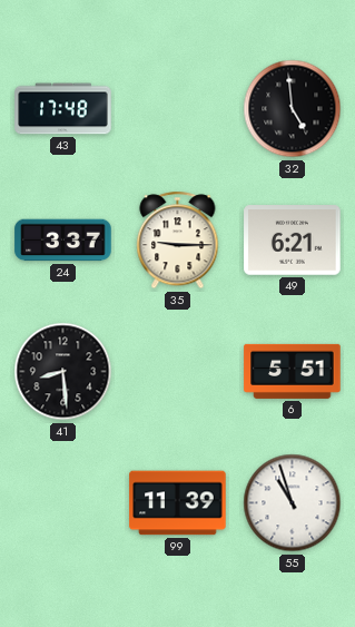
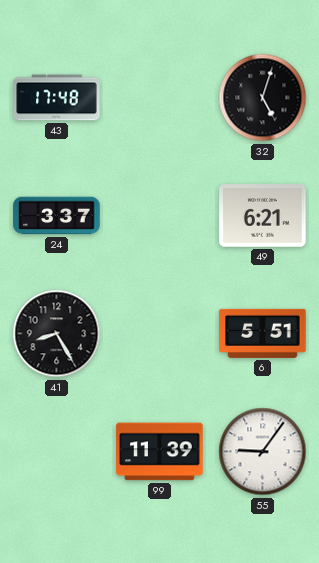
32: 4:59 -> 5:03 (263, 98)
35: 9:15 -> none (178, 241)
41: 8:29 -> 8:25 (57, 334)
55: 10:57 -> 9:06 (263, 452)
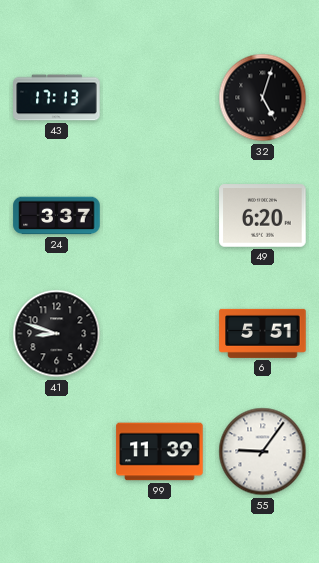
43: 17:48 -> 17:13 (57, 98)
49: 6:21 -> 6:20 (263, 216)
41: 8:25 -> 8:48 (57, 334)
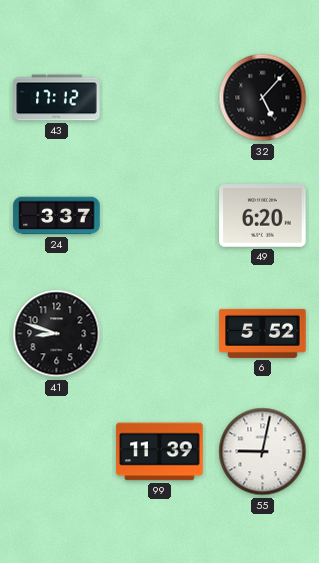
43: 17:13 -> 17:12 (57, 98)
32: 5:03 -> 5:07 (263, 98)
6: 5:51 -> 5:52 (263, 333)
55: 9:06 -> 9:02 (263, 452)
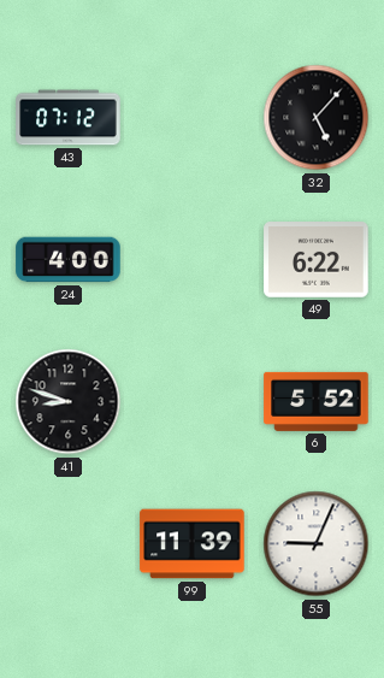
43: 17:12 -> 07:12 (69, 118)
24: 3:37 -> 4:00 (69, 260)
49: 6:20 -> 6:22 (317, 260)
55: 9:02 -> 9:04 (317, 544)
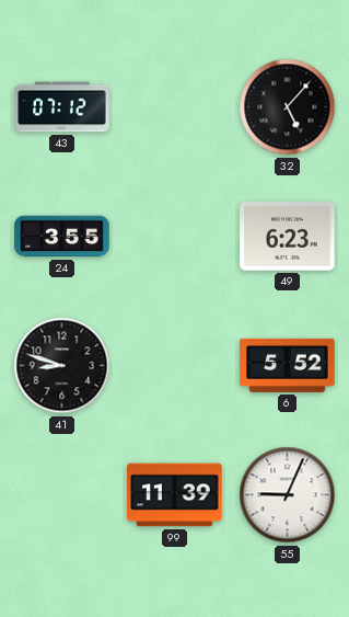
24: 4:00 -> 3:55 (62, 237)
49: 6:22 -> 6:23 (288, 237)
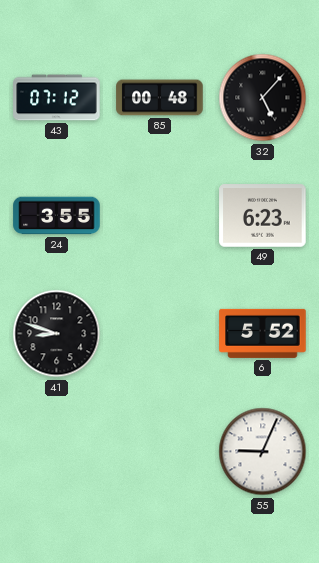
85: none -> 00:48 (160, 98)
99: 11:39 -> none (175, 495)
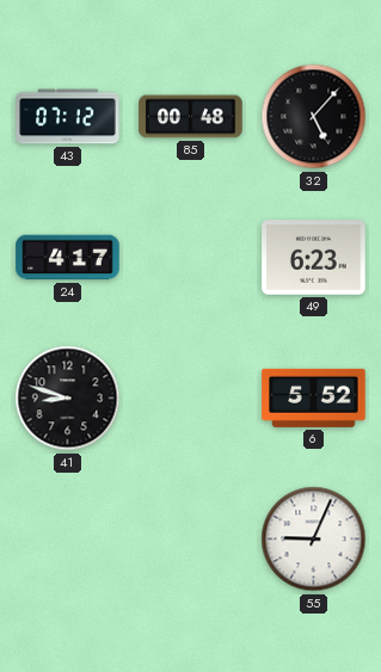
24: 3:55 -> 4:17 (68, 258)
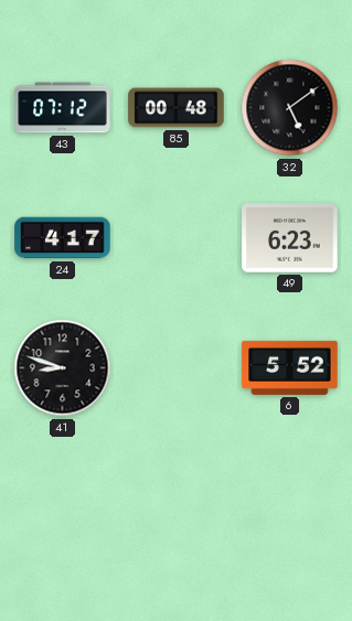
32: 5:07 -> 5:09 (290, 108)
55: 9:04 -> none (314, 540)
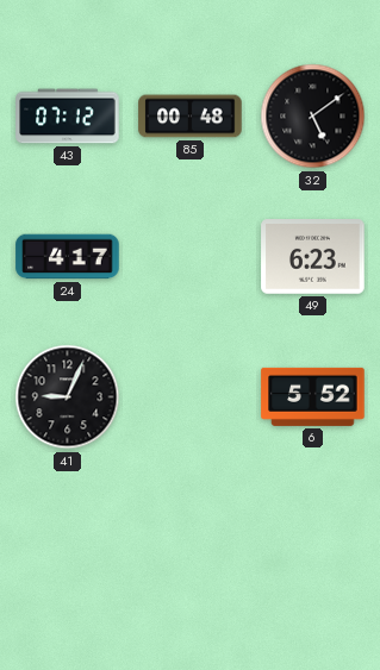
41: 8:48 -> 9:04 (68, 397)
